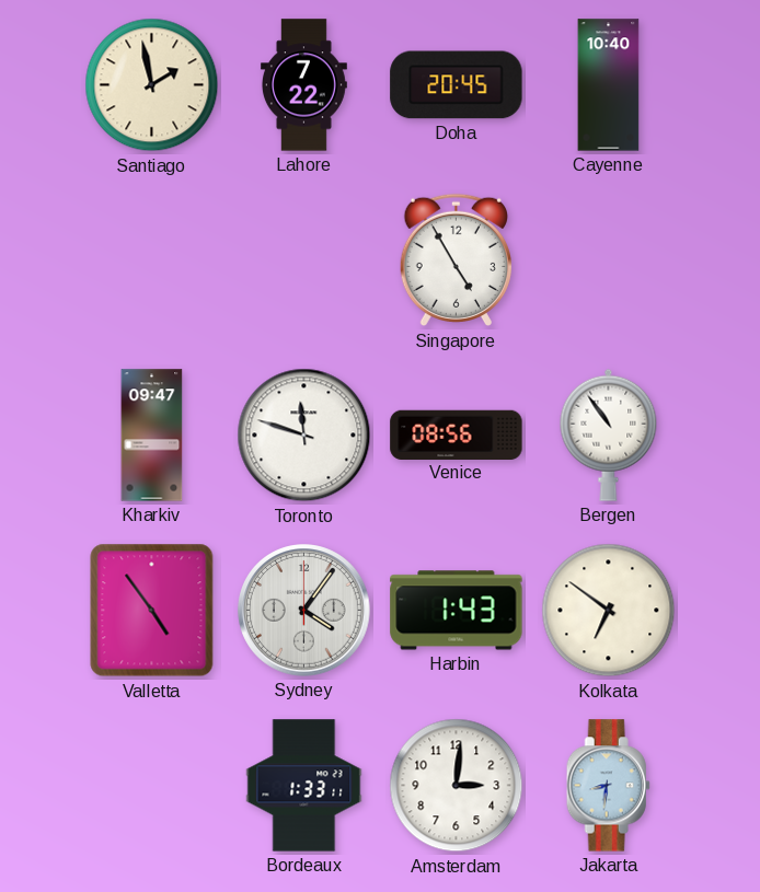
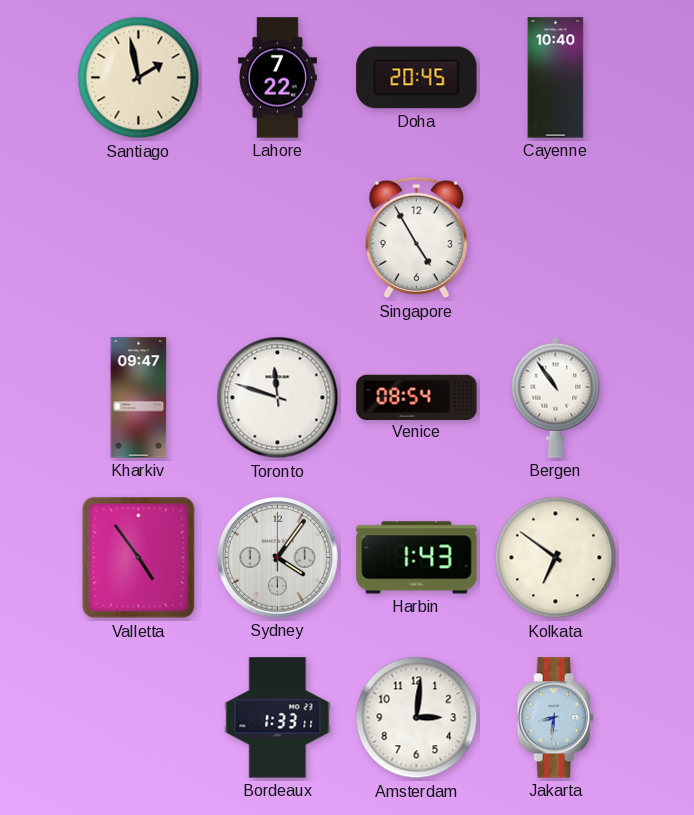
Venice: 08:56 -> 08:54 (417, 397)
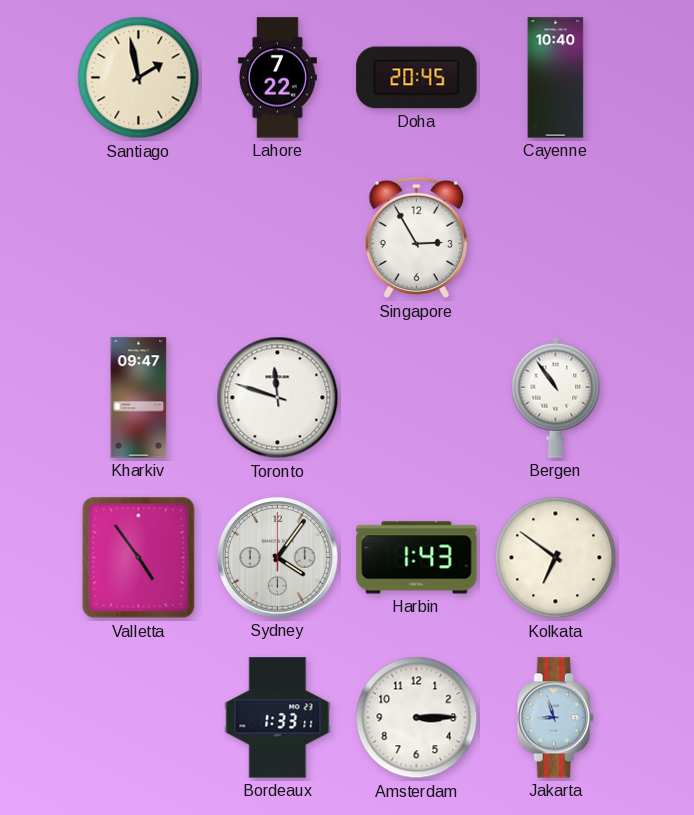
Singapore: 4:55 -> 2:55 (416, 238)
Venice: 08:54 -> none (417, 397)
Amsterdam: 3:01 -> 3:15 (417, 718)
Jakarta: 8:31 -> 8:57 (555, 718)
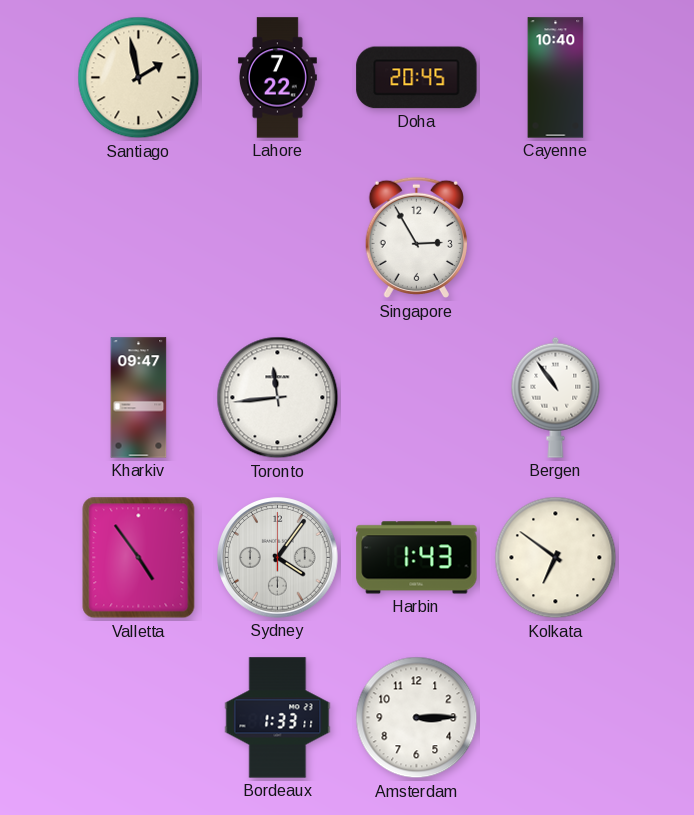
Toronto: 11:48 -> 11:44 (278, 398)
Jakarta: 8:57 -> none (555, 718)
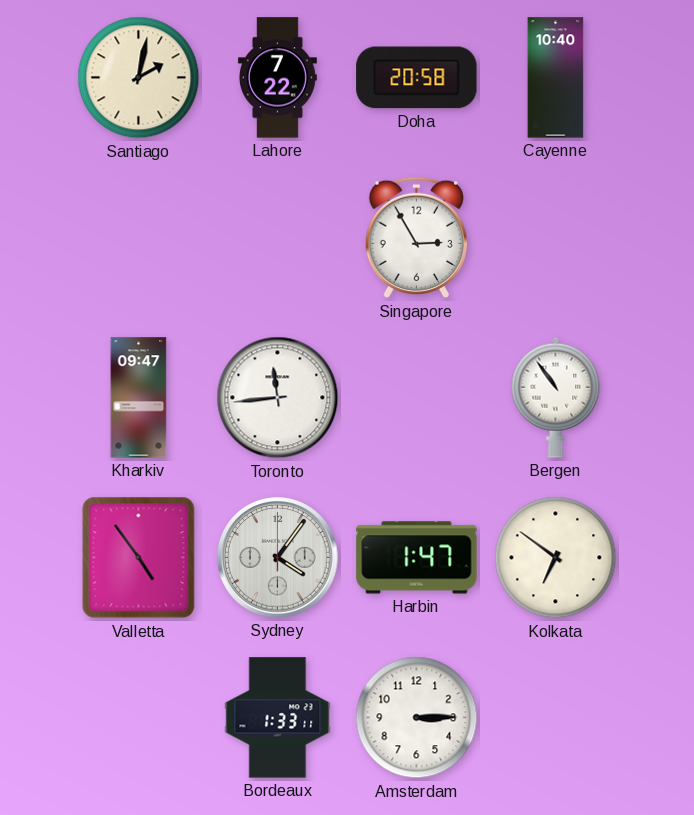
Santiago: 1:58 -> 2:02 (139, 78)
Doha: 20:45 -> 20:58 (417, 78)
Harbin: 1:43 -> 1:47 (417, 558)
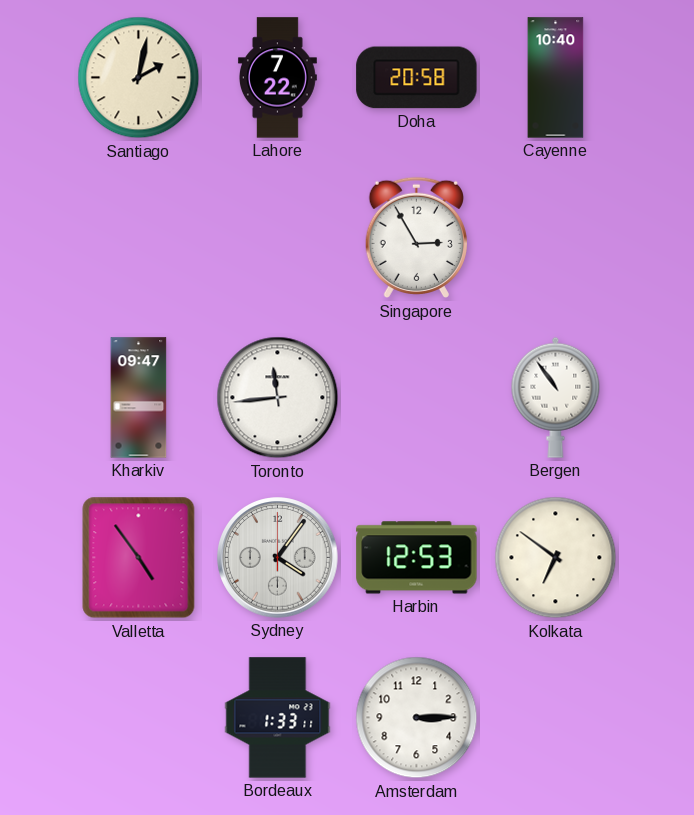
Harbin: 1:47 -> 12:53 (417, 558)
